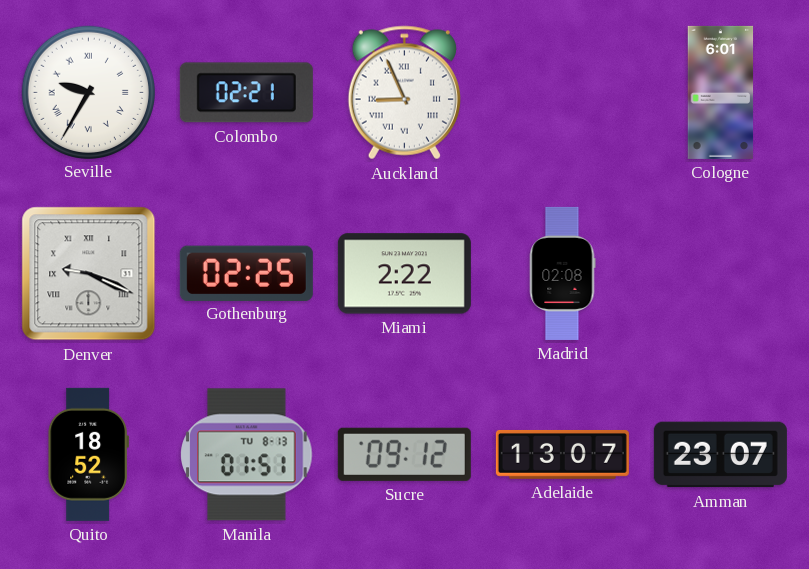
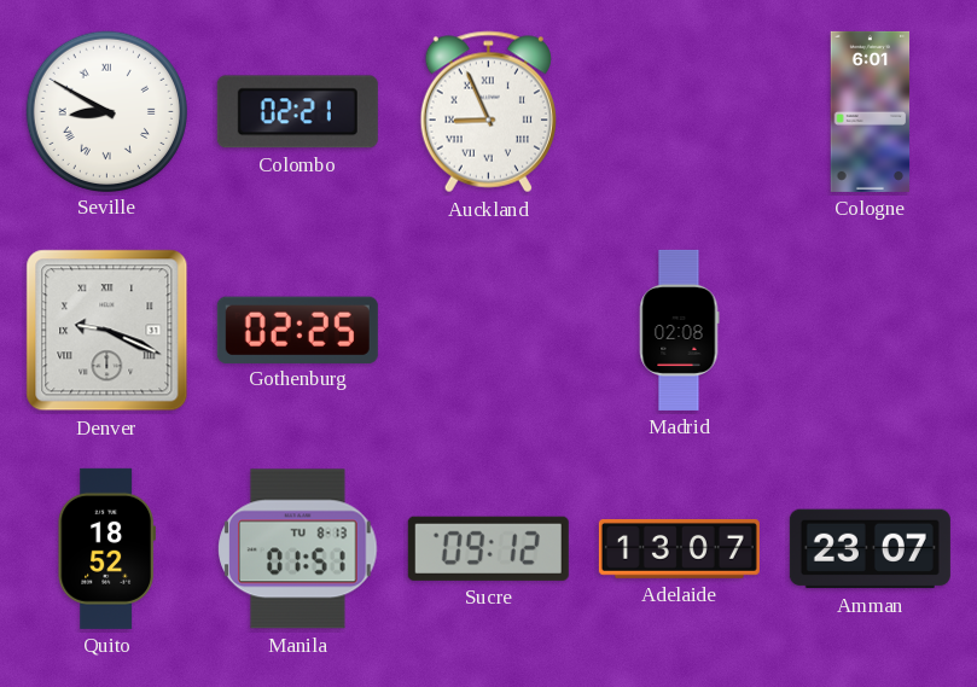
Seville: 9:35 -> 8:50 (106, 111)
Miami: 2:22 -> none (404, 274)
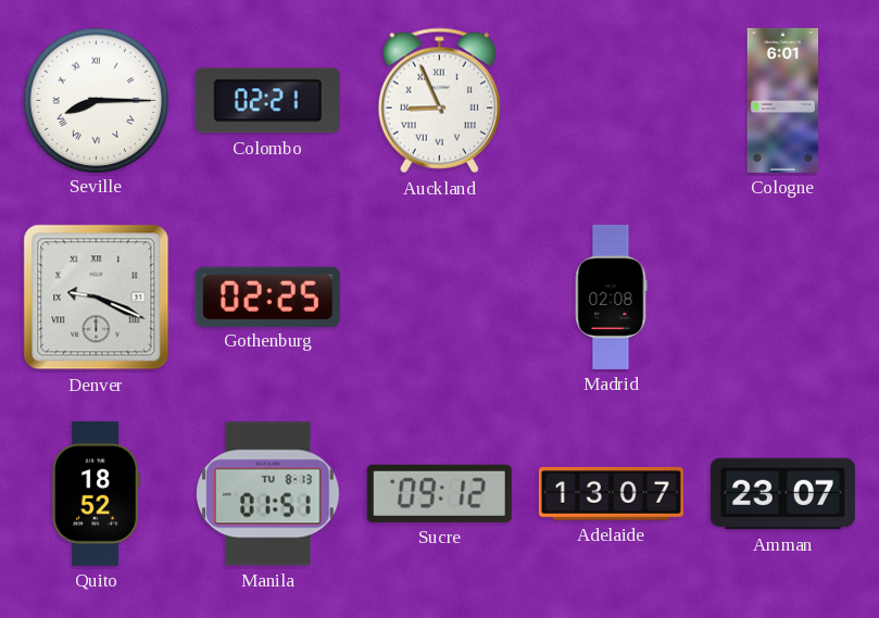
Seville: 8:50 -> 8:15 (96, 100)
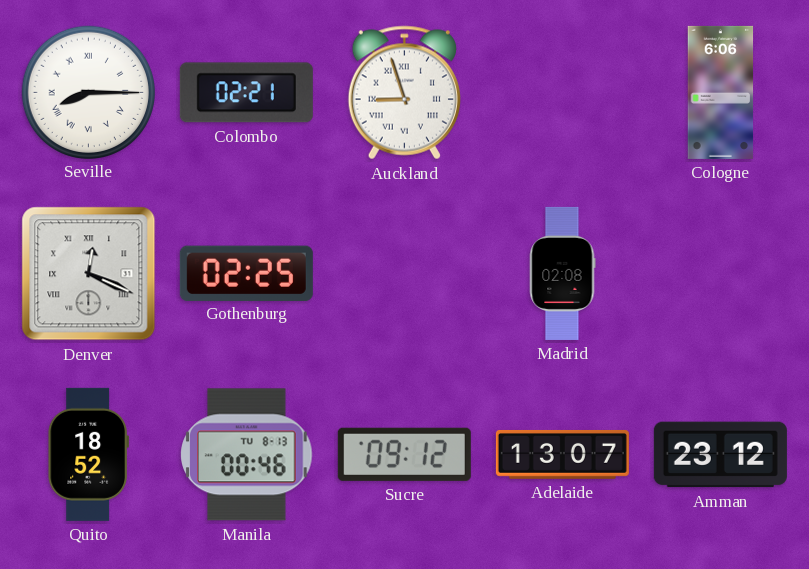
Auckland: 8:56 -> 8:57 (404, 93)
Cologne: 6:01 -> 6:06 (721, 92)
Denver: 9:19 -> 12:19 (89, 274)
Manila: 01:51 -> 00:46 (247, 455)
Amman: 23:07 -> 23:12 (720, 455)
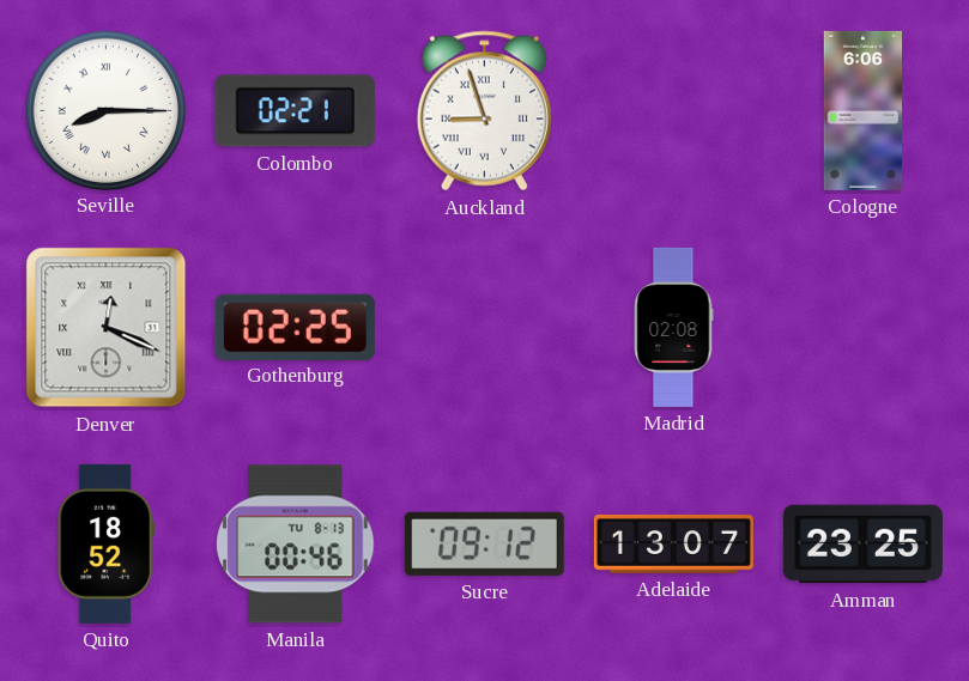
Amman: 23:12 -> 23:25 (862, 545)
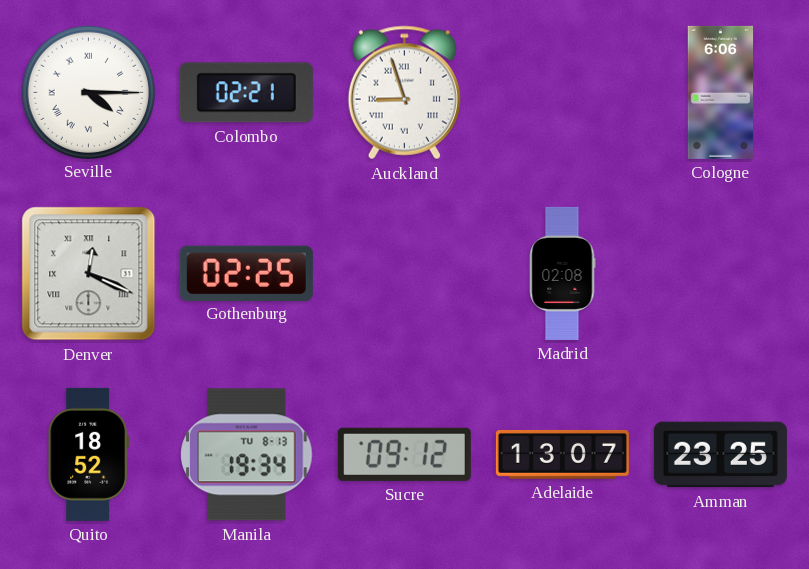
Seville: 8:15 -> 4:15 (88, 92)
Manila: 00:46 -> 19:34 (247, 455)
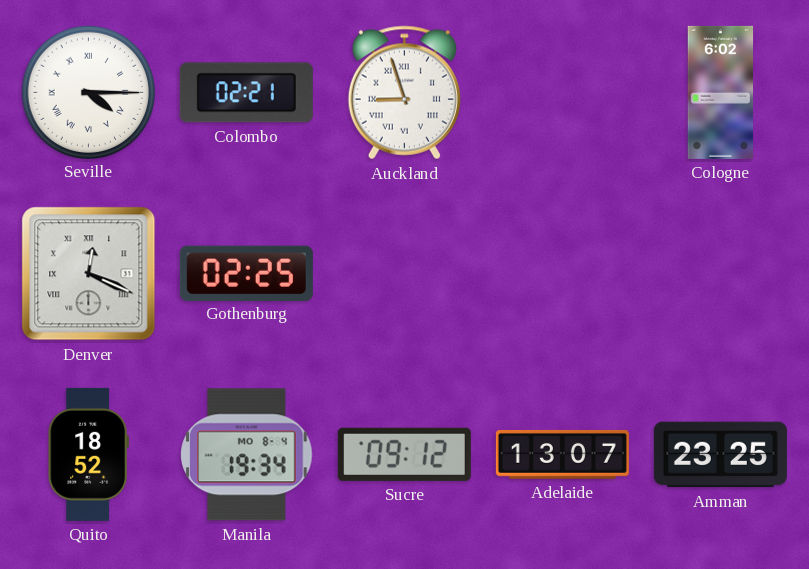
Cologne: 6:06 -> 6:02 (721, 92)
Madrid: 02:08 -> none (562, 273)
Manila date: TU 8-13 -> MO 8-4 (247, 455)
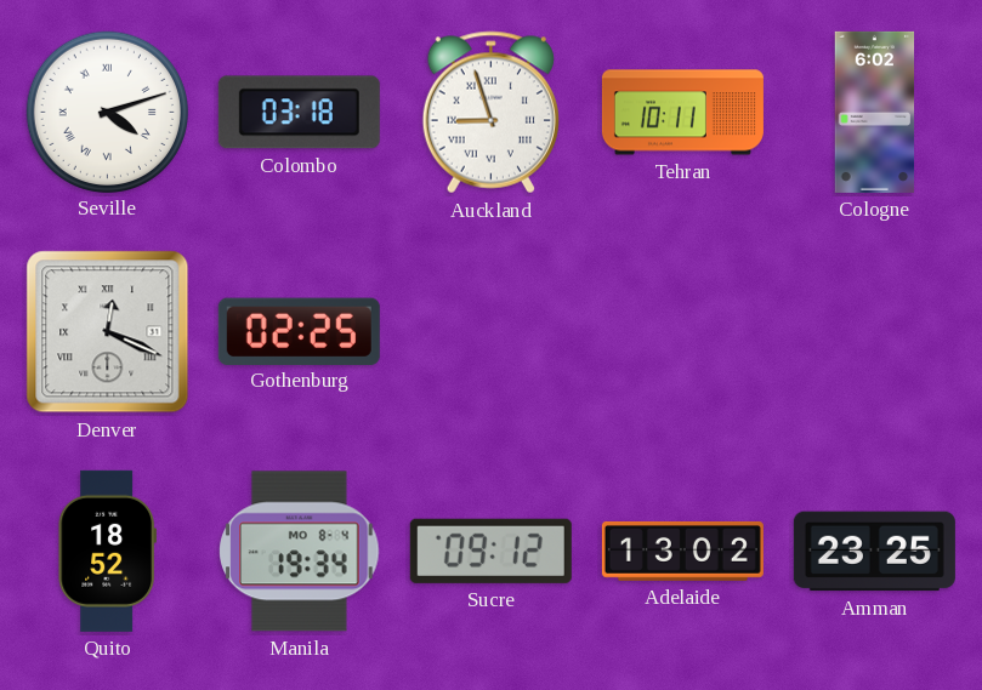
Seville: 4:15 -> 4:12 (107, 112)
Colombo: 02:21 -> 03:18 (299, 113)
Tehran: none -> 10:11 (682, 113)
Adelaide: 13:07 -> 13:02 (682, 551)
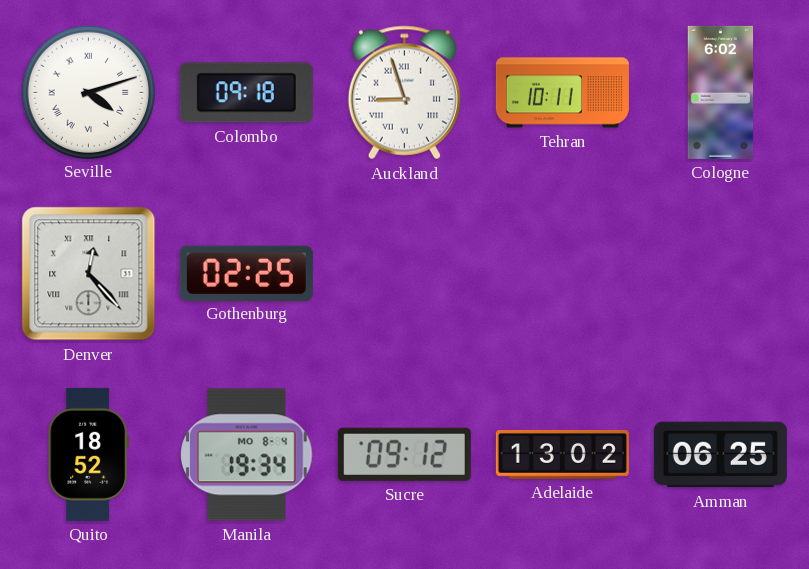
Colombo: 03:18 -> 09:18 (246, 93)
Denver: 12:19 -> 12:23 (89, 274)
Amman: 23:25 -> 06:25 (720, 455)
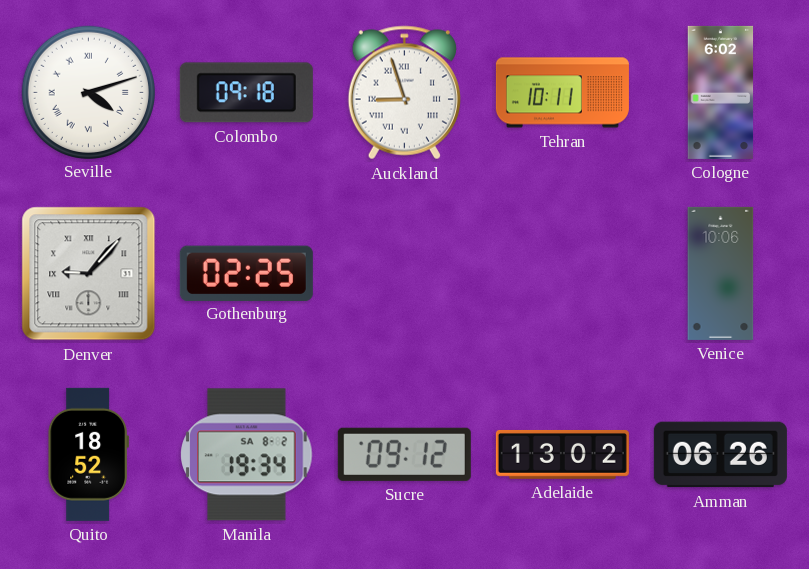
Denver: 12:23 -> 9:07 (89, 274)
Venice: none -> 10:06 (721, 273)
Manila date: MO 8-4 -> SA 8-2 (247, 455)
Amman: 06:25 -> 06:26 (720, 455)
